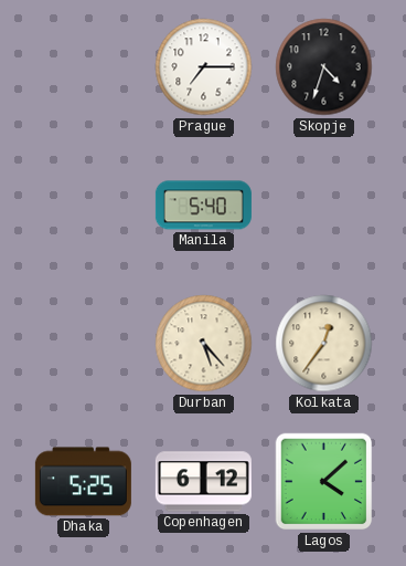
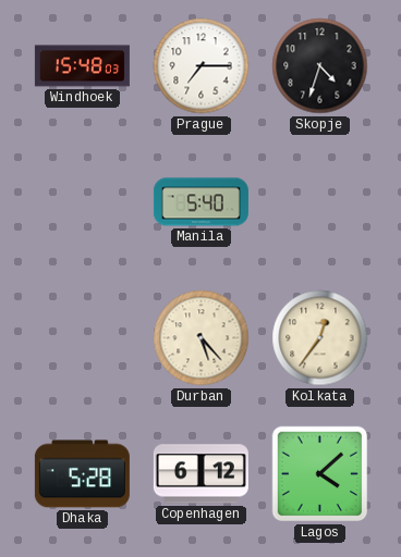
Windhoek: none -> 15:48 (82, 66)
Dhaka: 5:25 -> 5:28 (82, 474)
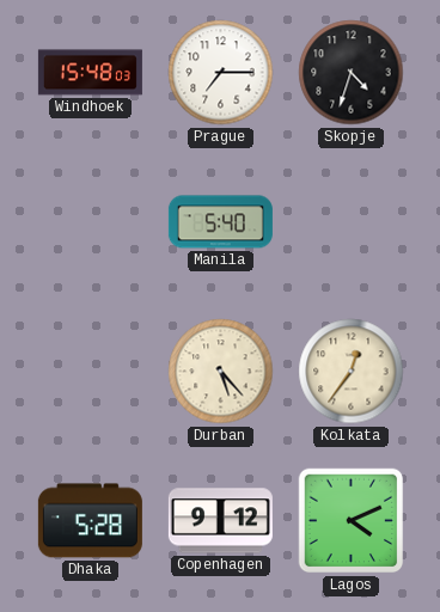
Copenhagen: 6:12 -> 9:12 (220, 521)
Lagos: 4:08 -> 4:11 (352, 521)
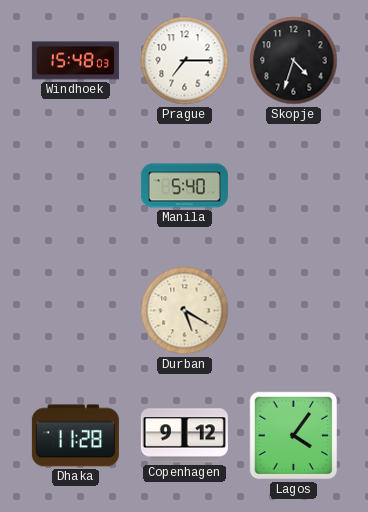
Durban: 5:23 -> 5:20 (185, 311)
Kolkata: 12:36 -> none (352, 372)
Dhaka: 5:28 -> 11:28 (75, 436)
Lagos: 4:11 -> 4:06 (294, 436)
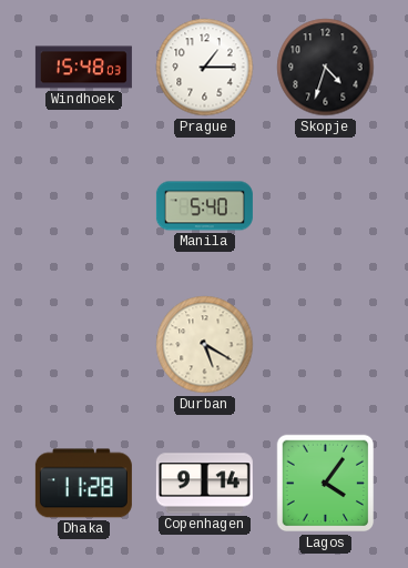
Prague: 7:15 -> 1:15 (205, 68)
Copenhagen: 9:12 -> 9:14 (204, 484)
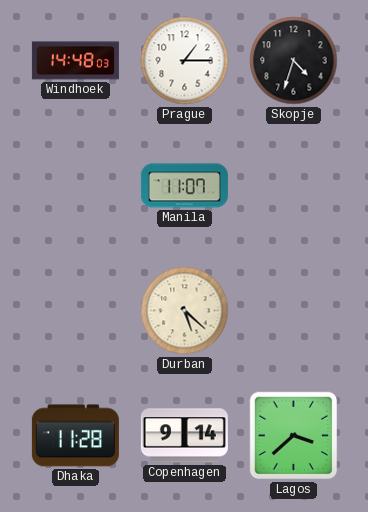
Windhoek: 15:48 -> 14:48 (75, 61)
Manila: 5:40 -> 11:07 (184, 186)
Durban: 5:20 -> 5:22 (185, 311)
Lagos: 4:06 -> 3:38 (294, 436)
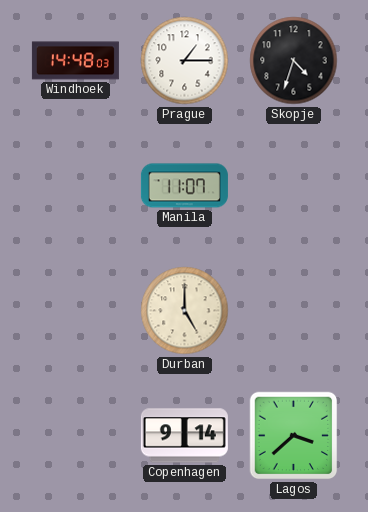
Durban: 5:22 -> 5:00 (185, 311)
Dhaka: 11:28 -> none (75, 436)
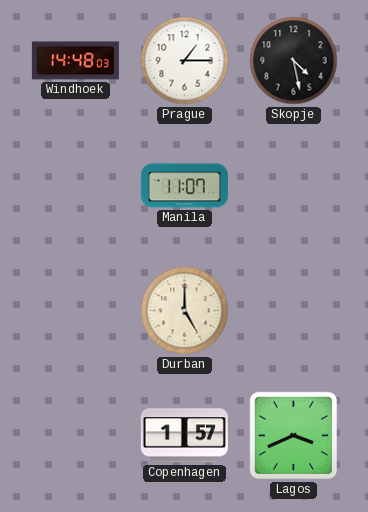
Skopje: 4:33 -> 4:28 (294, 61)
Copenhagen: 9:14 -> 1:57 (184, 436)
Lagos: 3:38 -> 3:41 (294, 436)
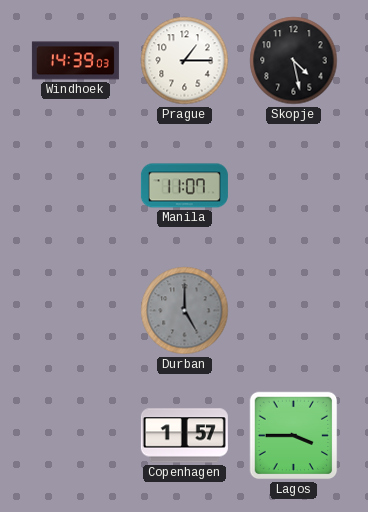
Windhoek: 14:48 -> 14:39 (75, 61)
Durban dial: cream -> grey (185, 311)
Lagos: 3:41 -> 3:45 (294, 436)
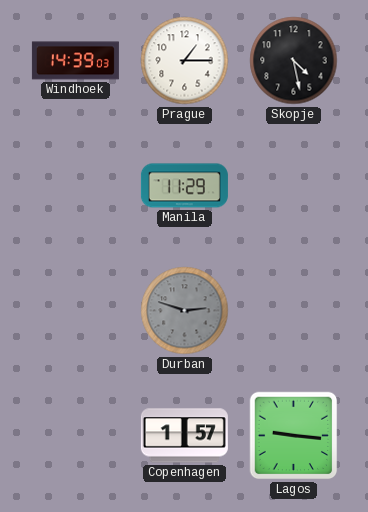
Manila: 11:07 -> 11:29 (184, 186)
Durban: 5:00 -> 2:48 (185, 311)
Lagos: 3:45 -> 9:16 (294, 436)
